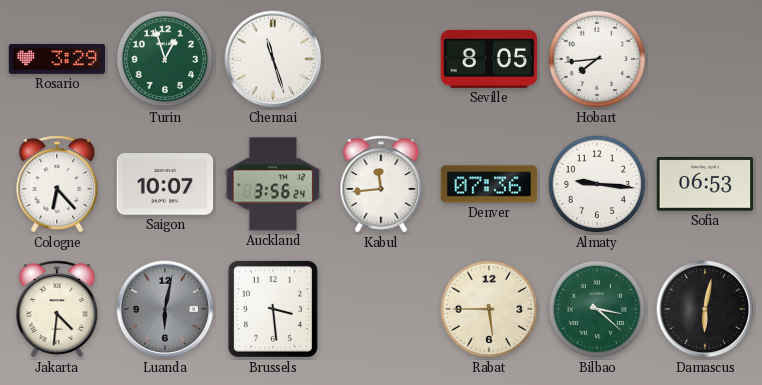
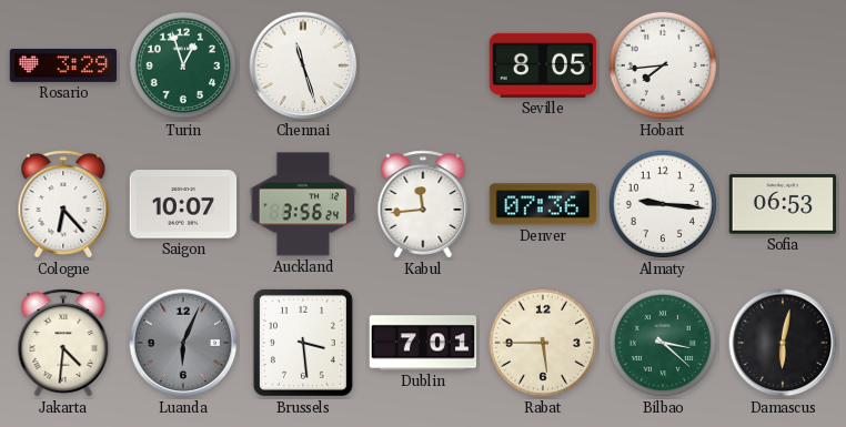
Luanda: 6:02 -> 6:04 (183, 343)
Dublin: none -> 7:01 (423, 343)
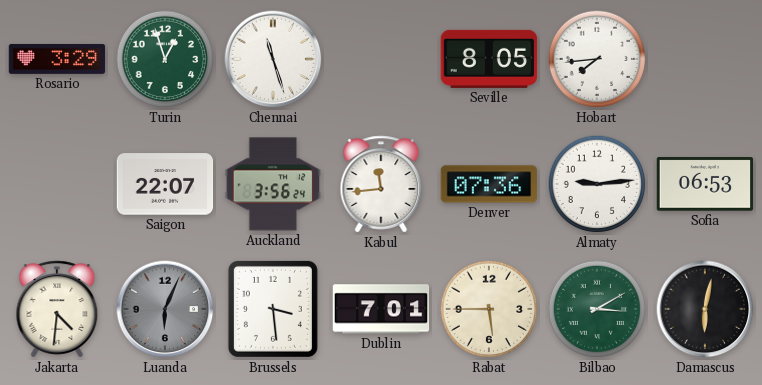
Cologne: 6:23 -> none (63, 204)
Saigon: 10:07 -> 22:07 (165, 184)
Almaty: 9:16 -> 9:14 (597, 184)
Bilbao: 3:22 -> 3:10 (597, 309)
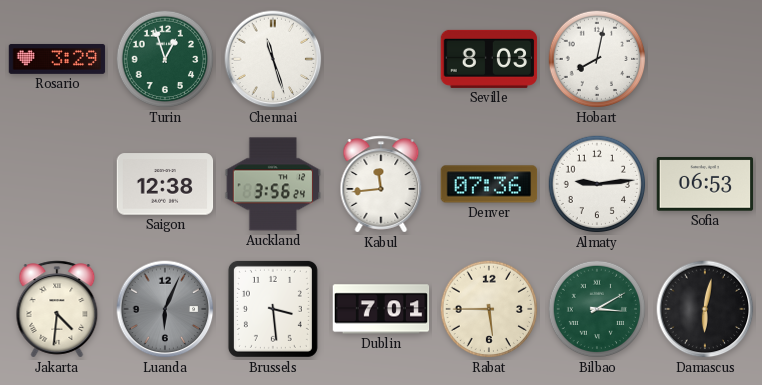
Seville: 8:05 -> 8:03 (489, 59)
Hobart: 7:44 -> 8:02 (597, 59)
Saigon: 22:07 -> 12:38 (165, 184)
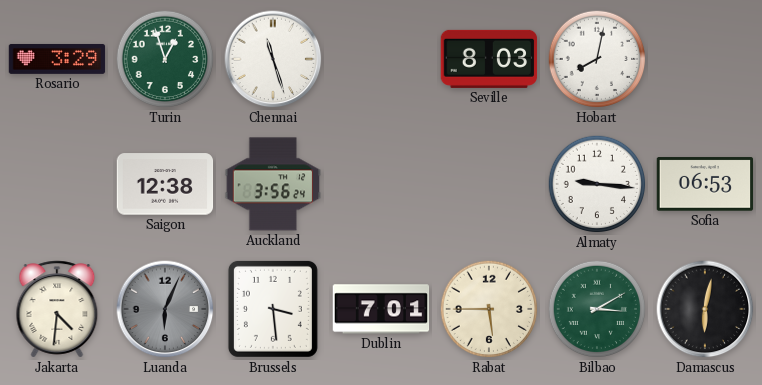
Kabul: 11:44 -> none (381, 184)
Denver: 07:36 -> none (489, 184)
Almaty: 9:14 -> 9:16 (597, 184)
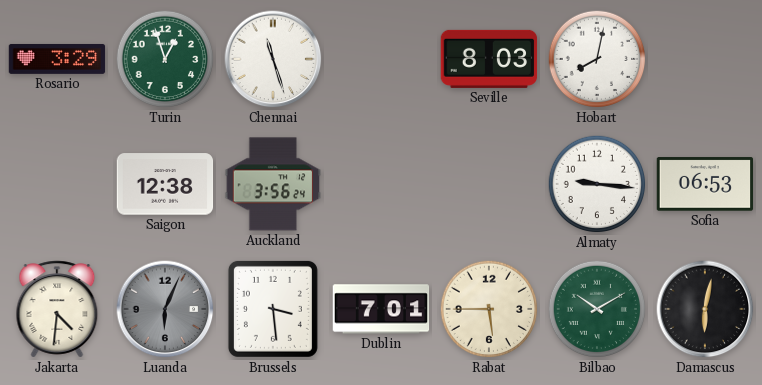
Bilbao: 3:10 -> 10:10 (597, 309)
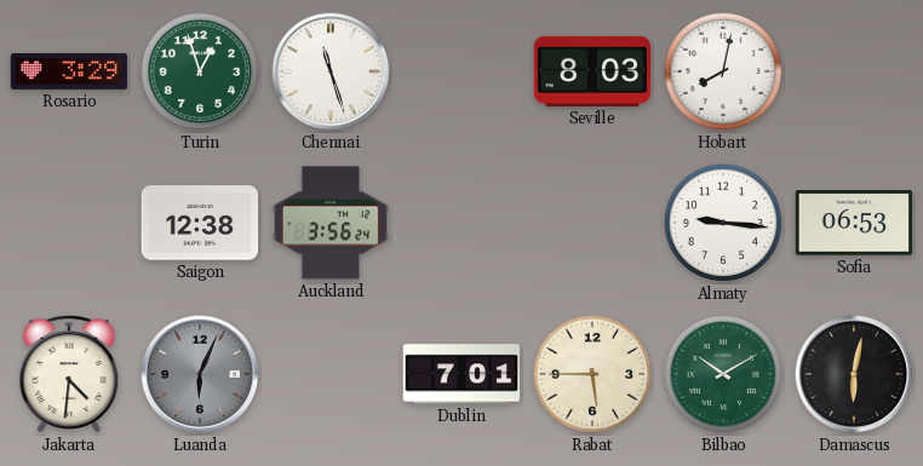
Brussels: 3:29 -> none (273, 309)
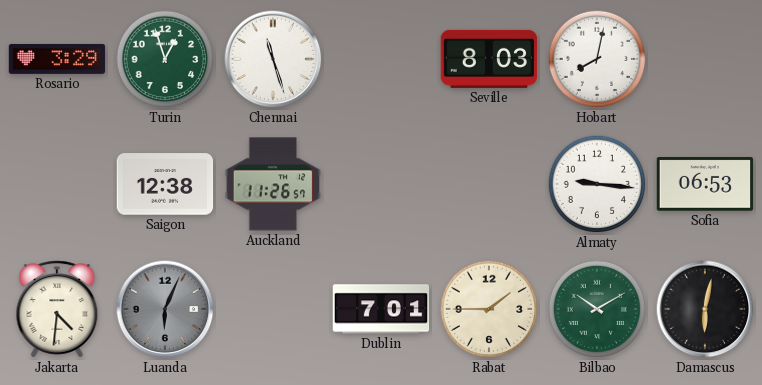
Auckland: 3:56 -> 11:26 (273, 184)
Rabat: 5:45 -> 1:45 (489, 309)
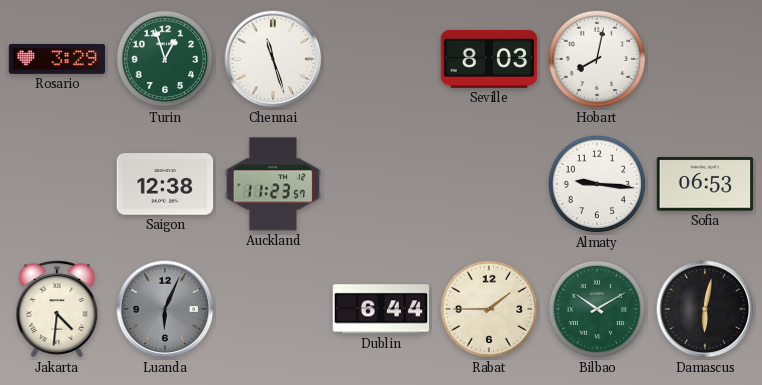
Auckland: 11:26 -> 11:23 (273, 184)
Dublin: 7:01 -> 6:44 (381, 309)
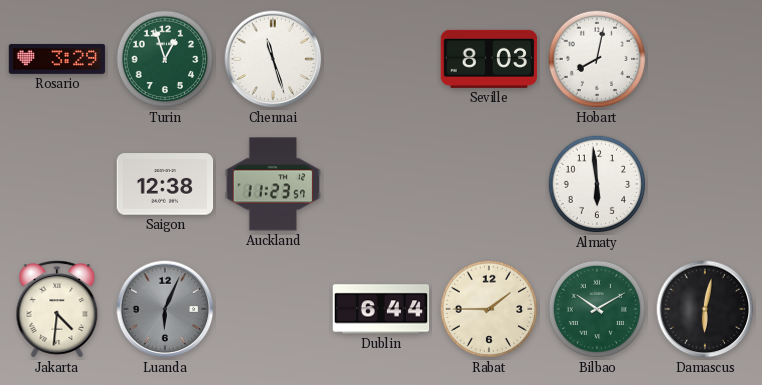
Almaty: 9:16 -> 5:59 (597, 184)
Sofia: 06:53 -> none (705, 184)
